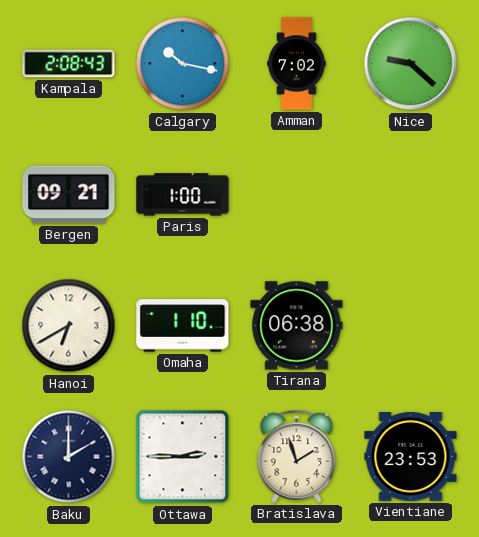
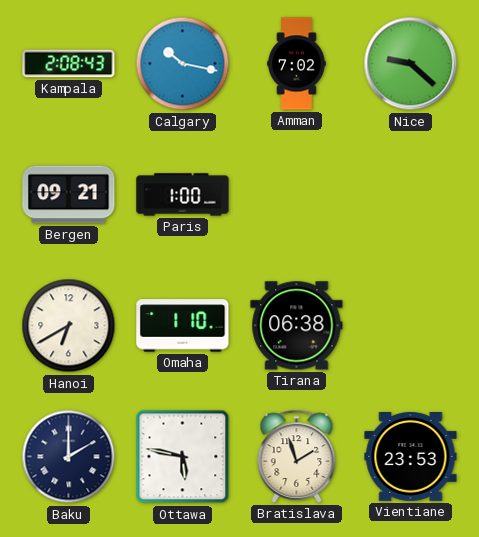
Ottawa: 2:45 -> 5:47 (183, 457)
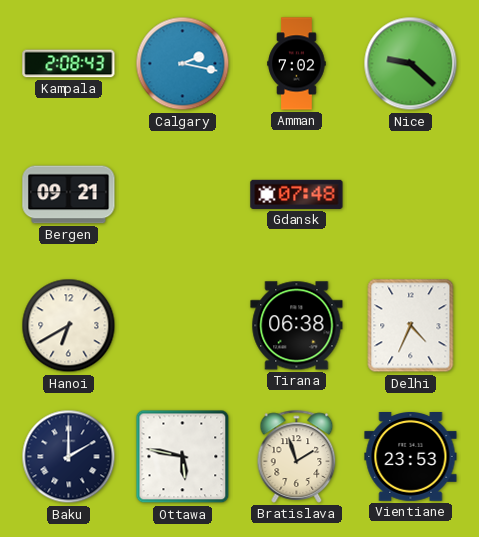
Calgary: 10:17 -> 2:17 (183, 64)
Paris: 1:00 -> none (183, 195)
Gdansk: none -> 07:48 (297, 194)
Omaha: 1:10 -> none (183, 326)
Delhi: none -> 4:34 (411, 326)
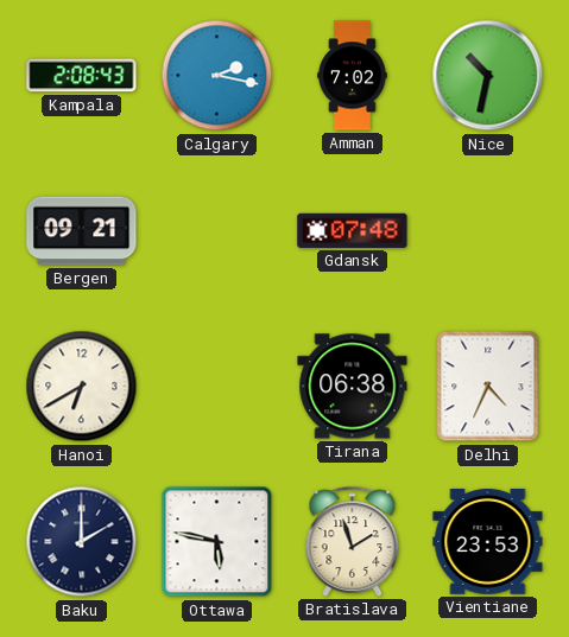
Nice: 9:22 -> 10:32 (488, 76)
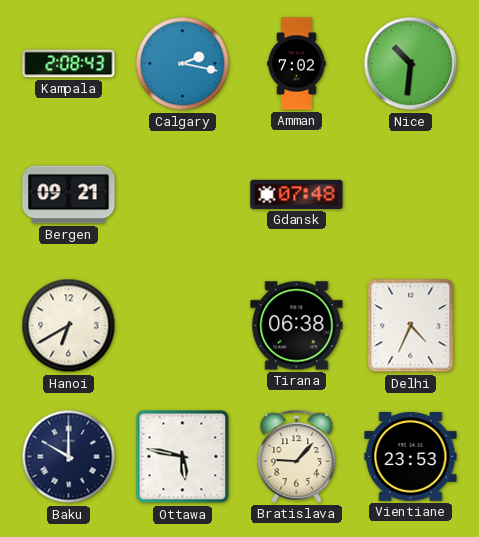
Nice: 10:32 -> 10:31 (411, 64)
Baku: 2:00 -> 10:00 (69, 457)
Bratislava: 1:57 -> 9:07 (297, 456)
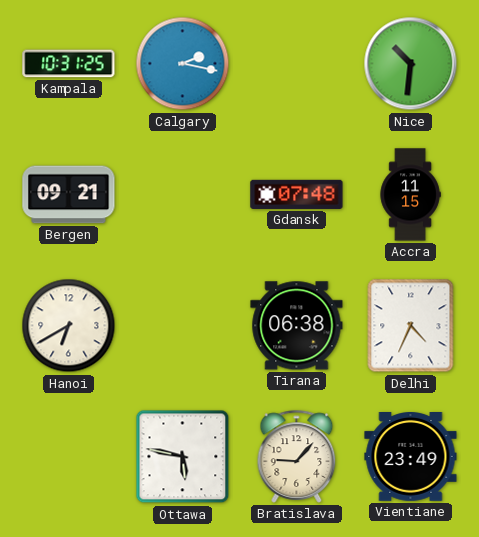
Kampala: 2:08 -> 10:31 (69, 64)
Amman: 7:02 -> none (297, 64)
Accra: none -> 11:15 (410, 195)
Baku: 10:00 -> none (69, 457)
Vientiane: 23:53 -> 23:49 (411, 457)
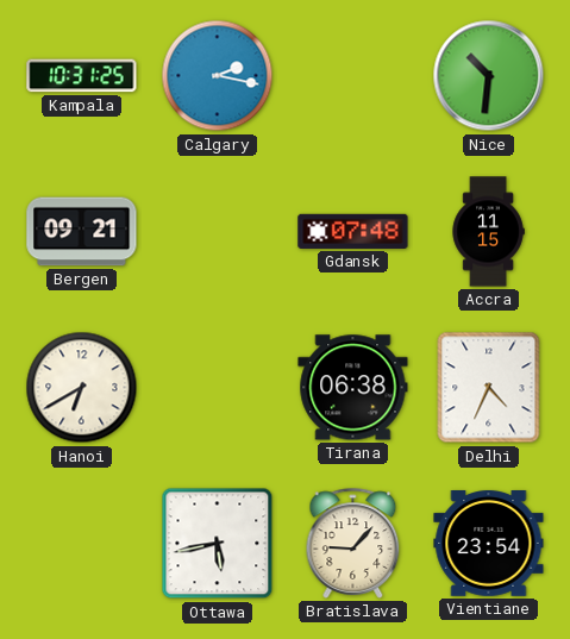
Ottawa: 5:47 -> 5:43 (218, 544)
Vientiane: 23:49 -> 23:54 (489, 544)
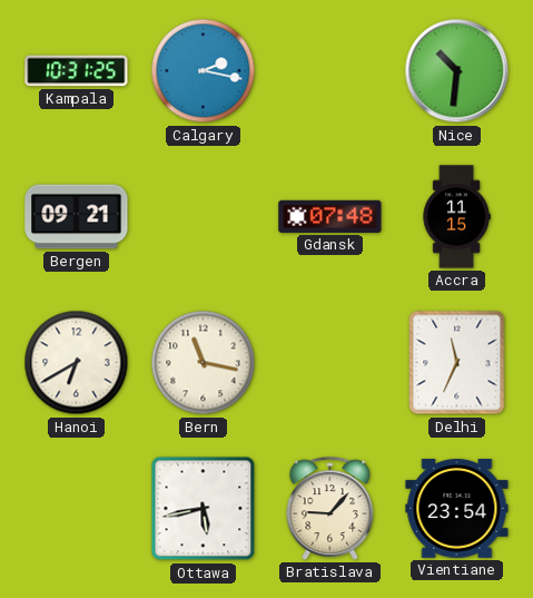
Bern: none -> 11:17 (204, 363)
Tirana: 06:38 -> none (353, 388)
Delhi: 4:34 -> 11:34 (457, 363)
